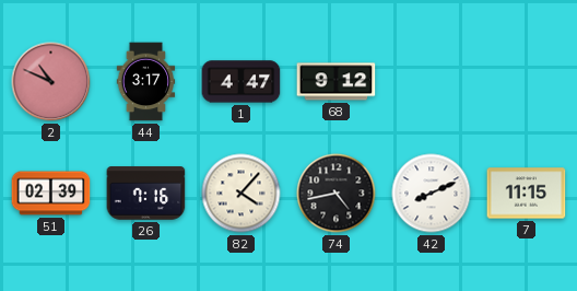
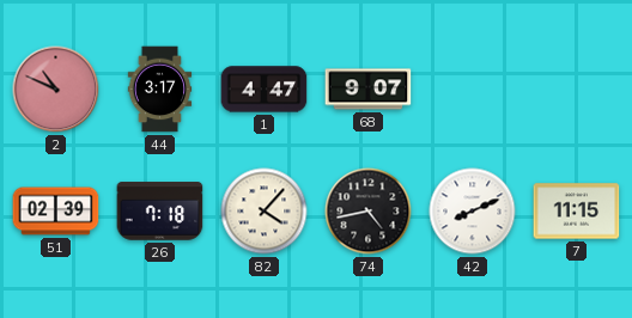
68: 9:12 -> 9:07 (369, 90)
26: 7:16 -> 7:18 (160, 212)
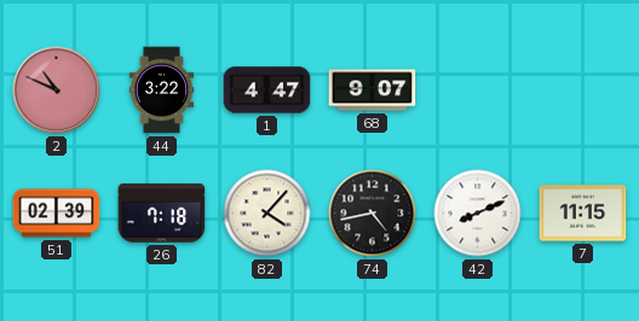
44: 3:17 -> 3:22 (162, 91)
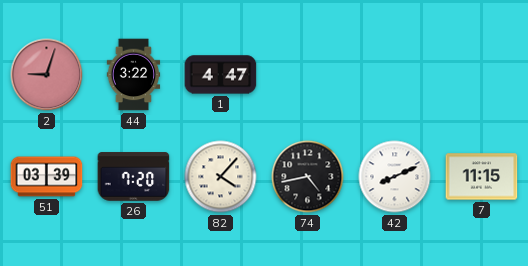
2: 10:49 -> 9:03 (47, 75)
68: 9:07 -> none (373, 91)
51: 02:39 -> 03:39 (47, 177)
26: 7:18 -> 7:20 (134, 177)
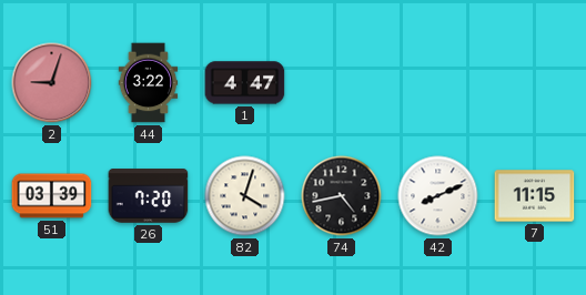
82: 4:07 -> 4:03 (245, 196)
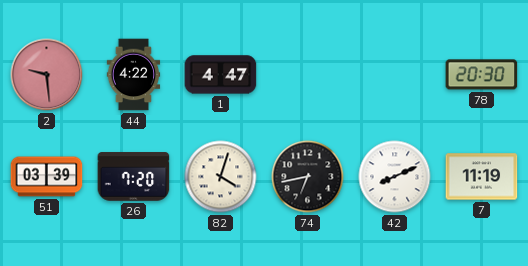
2: 9:03 -> 9:29 (47, 75)
44: 3:22 -> 4:22 (134, 75)
78: none -> 20:30 (482, 75)
74: 4:43 -> 6:43 (308, 177)
7: 11:15 -> 11:19 (482, 177)
